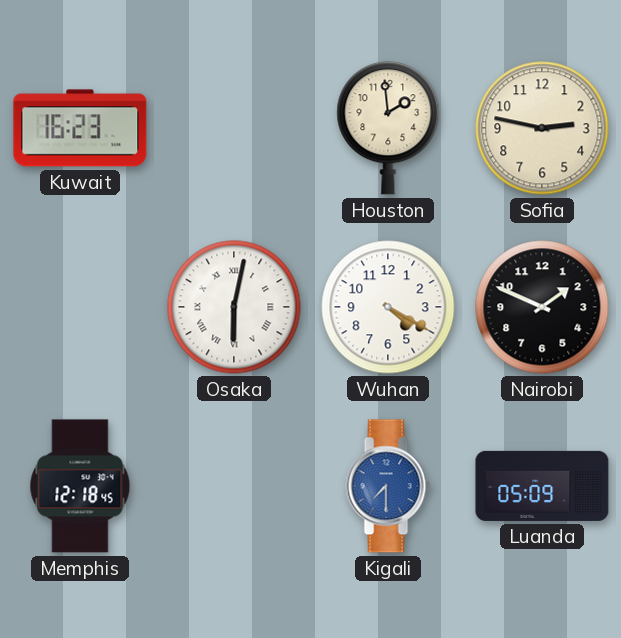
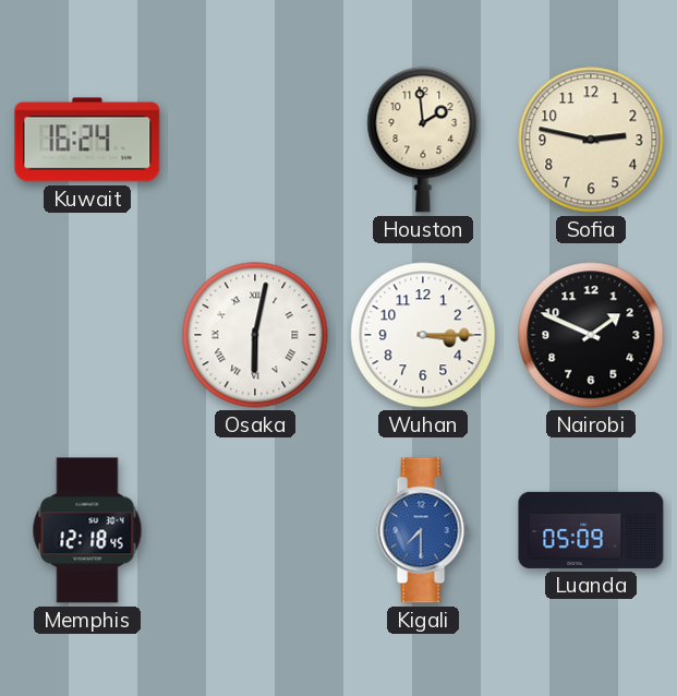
Kuwait: 16:23 -> 16:24 (87, 140)
Wuhan: 4:20 -> 3:15 (423, 335)
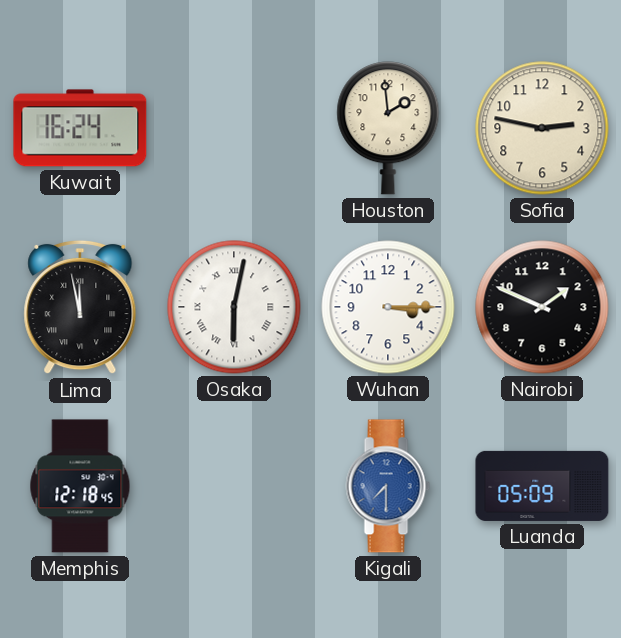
Lima: none -> 11:58 (80, 307)
